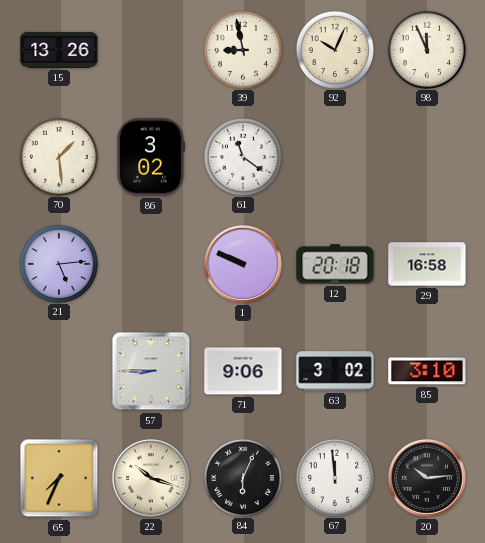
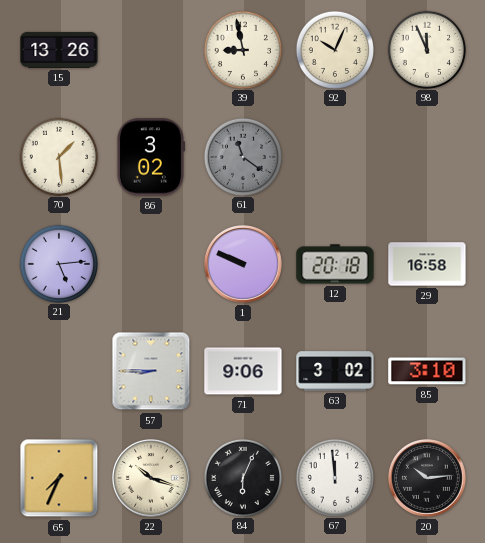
61 dial: white -> grey (242, 156)
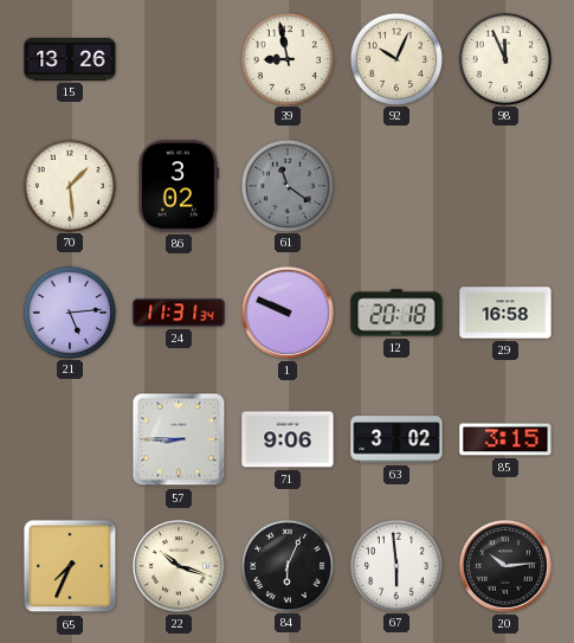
24: none -> 11:31 (179, 313)
85: 3:10 -> 3:15 (505, 439)
67: 11:59 -> 5:59 (395, 565)
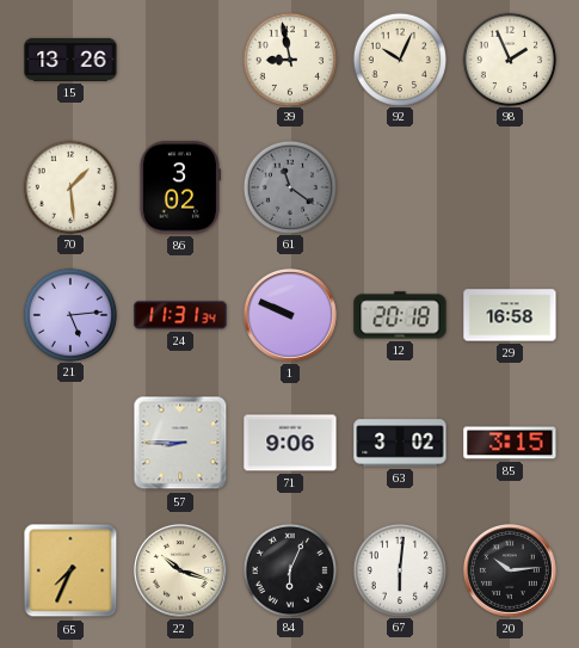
98: 11:56 -> 1:56 (509, 58)
67: 5:59 -> 6:01 (399, 569)
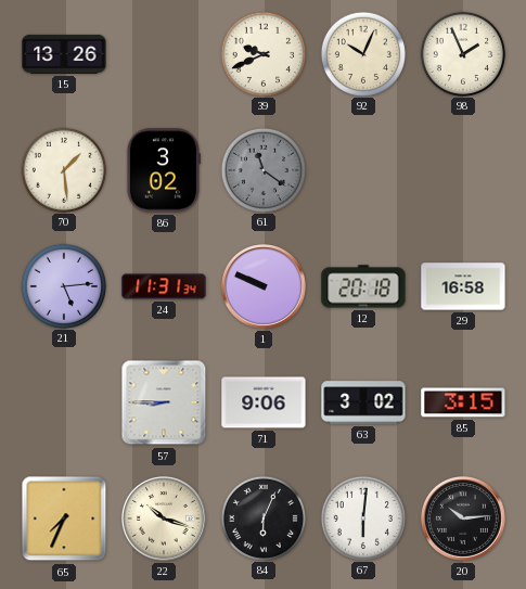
39: 8:58 -> 9:41 (262, 53)
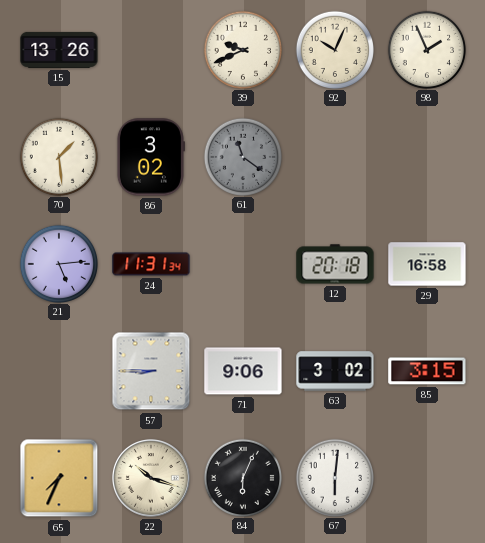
1: 9:49 -> none (264, 286)
20: 10:14 -> none (463, 518)
